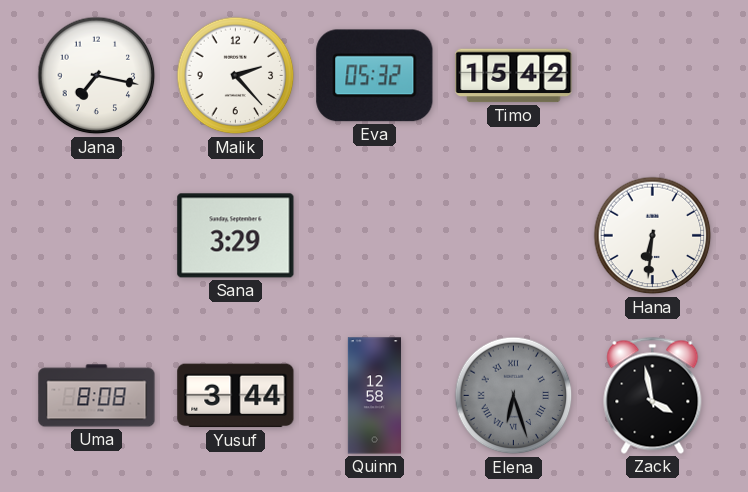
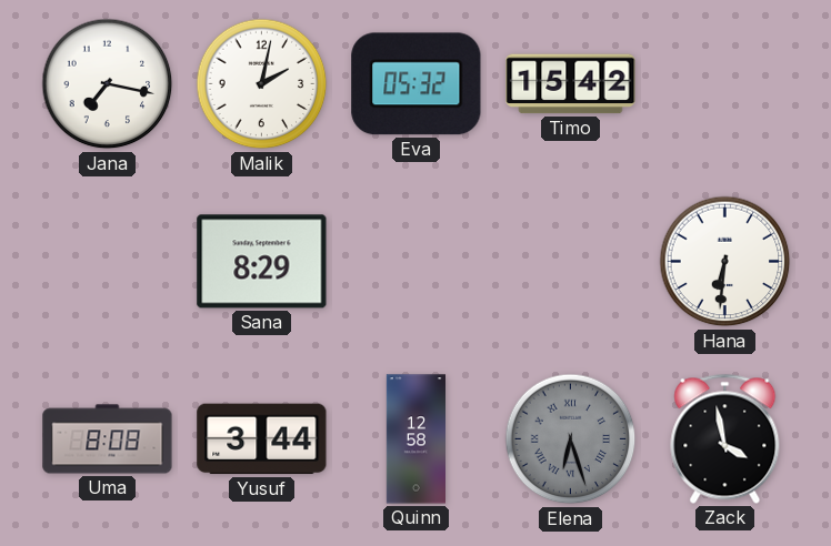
Malik: 2:23 -> 2:02 (262, 84)
Sana: 3:29 -> 8:29 (262, 262)
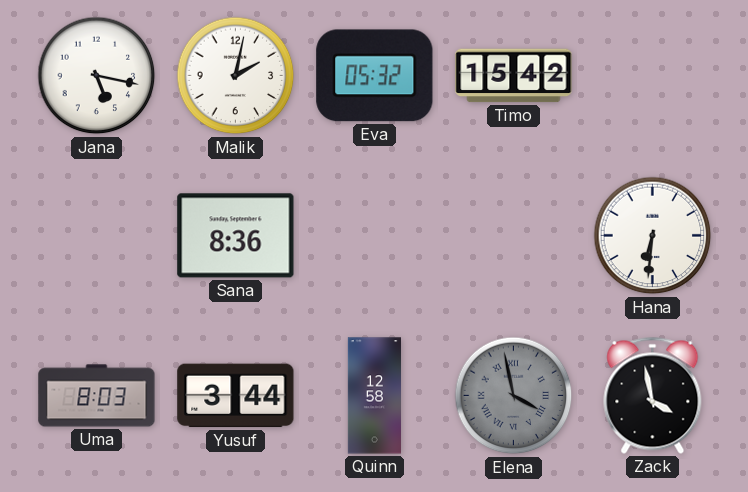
Jana: 7:17 -> 5:17 (97, 76)
Sana: 8:29 -> 8:36 (236, 236)
Uma: 8:08 -> 8:03 (97, 396)
Elena: 6:27 -> 3:58 (514, 396)
